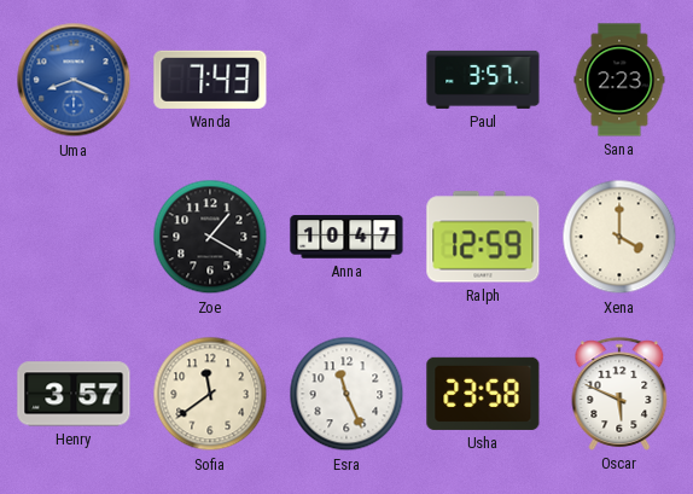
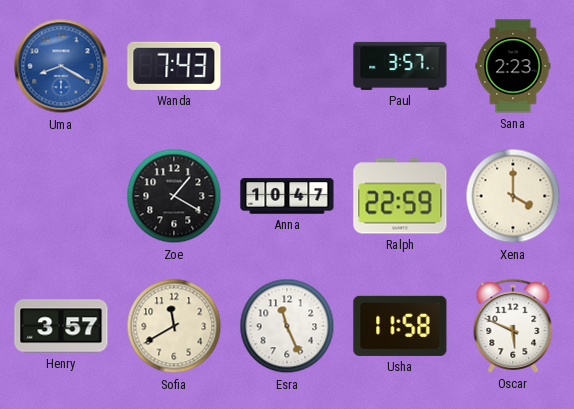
Uma: 8:19 -> 8:20 (61, 66)
Ralph: 12:59 -> 22:59 (400, 196)
Sofia: 11:39 -> 11:40 (174, 326)
Usha: 23:58 -> 11:58 (400, 326)
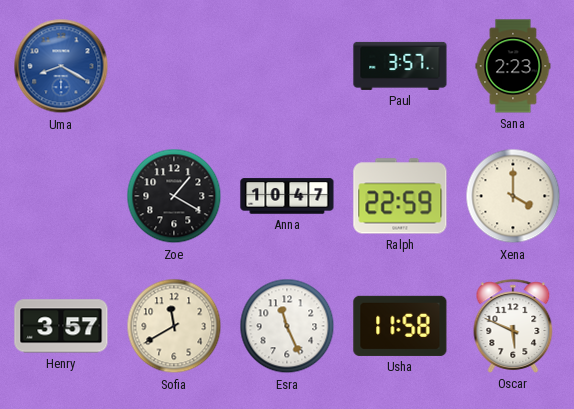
Wanda: 7:43 -> none (174, 66)
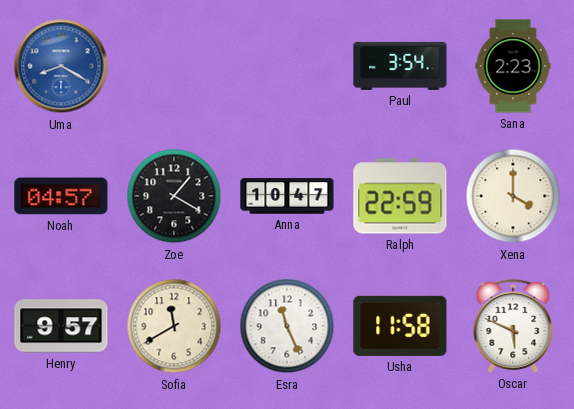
Paul: 3:57 -> 3:54 (400, 66)
Noah: none -> 04:57 (61, 196)
Henry: 3:57 -> 9:57 (61, 326)
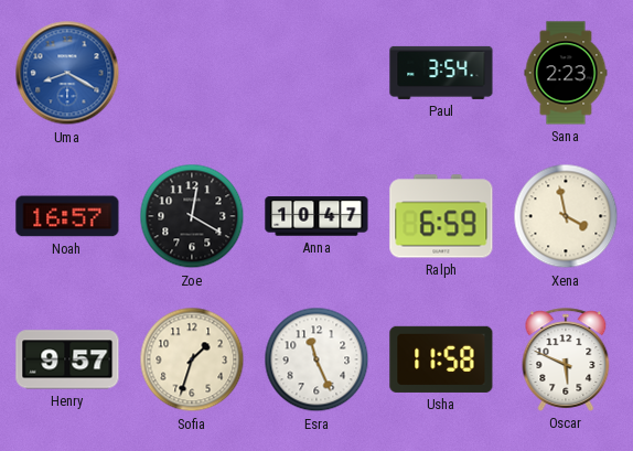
Noah: 04:57 -> 16:57 (67, 216)
Zoe: 1:20 -> 12:20 (192, 216)
Ralph: 22:59 -> 6:59 (441, 216)
Xena: 4:00 -> 3:58 (566, 216)
Sofia: 11:40 -> 1:33 (192, 359)
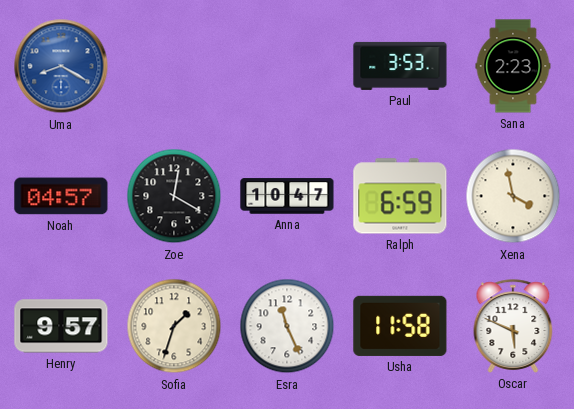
Paul: 3:54 -> 3:53 (400, 66)
Noah: 16:57 -> 04:57 (61, 196)
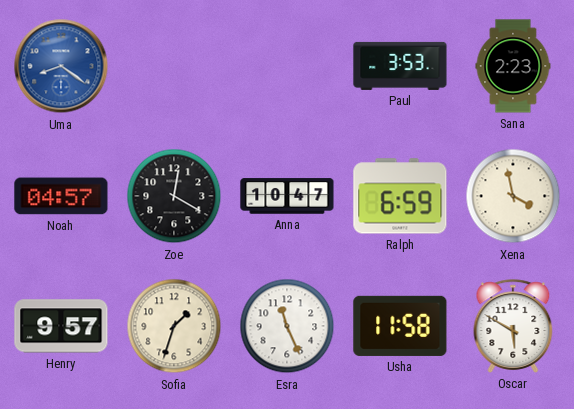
Uma: 8:20 -> 8:21 (61, 66)
Oscar: 5:49 -> 5:50 (513, 326)
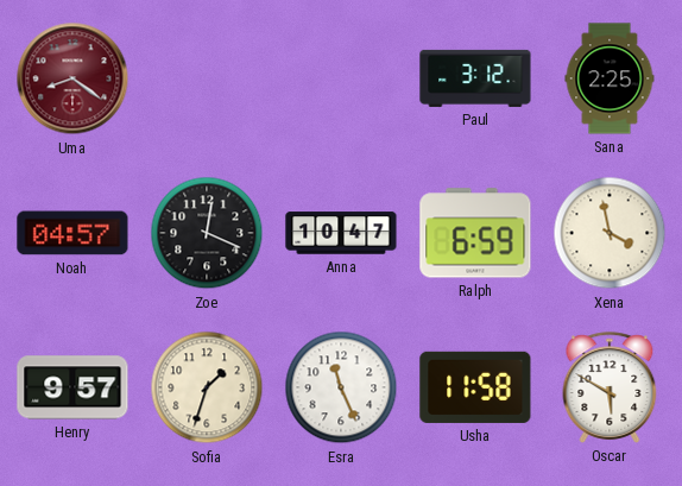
Uma dial: blue -> burgundy (72, 78)
Paul: 3:53 -> 3:12 (475, 78)
Sana: 2:23 -> 2:25 (610, 78)
Zoe: 12:20 -> 12:19 (207, 233)
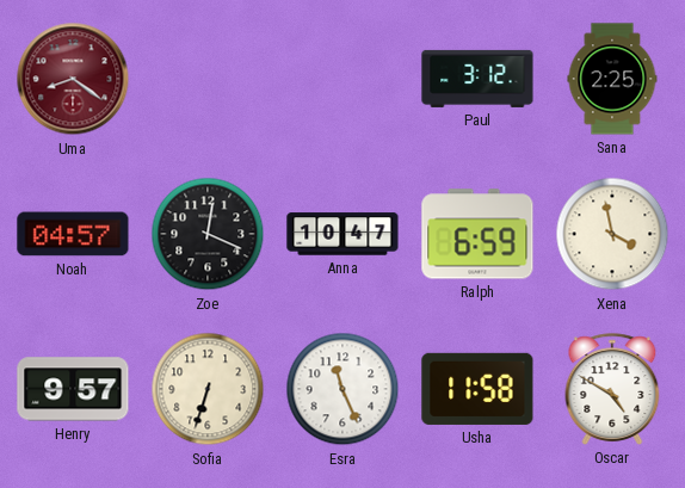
Sofia: 1:33 -> 6:33 (208, 389)
Oscar: 5:50 -> 4:50 (612, 389)
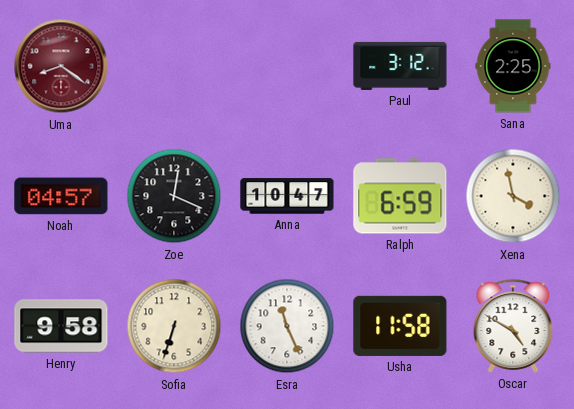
Henry: 9:57 -> 9:58 (61, 326)
